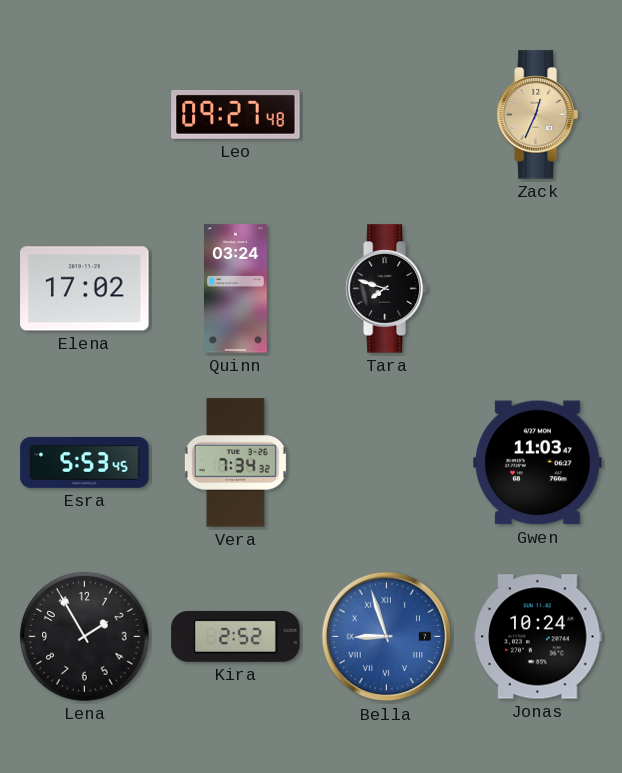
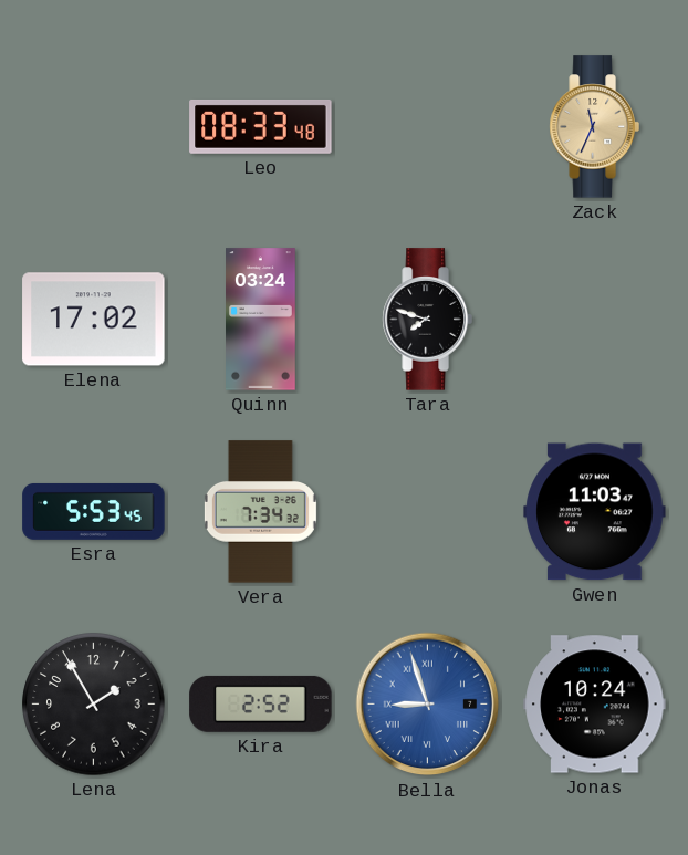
Leo: 09:27 -> 08:33 (261, 126)
Zack: 12:34 -> 11:34 (594, 127)
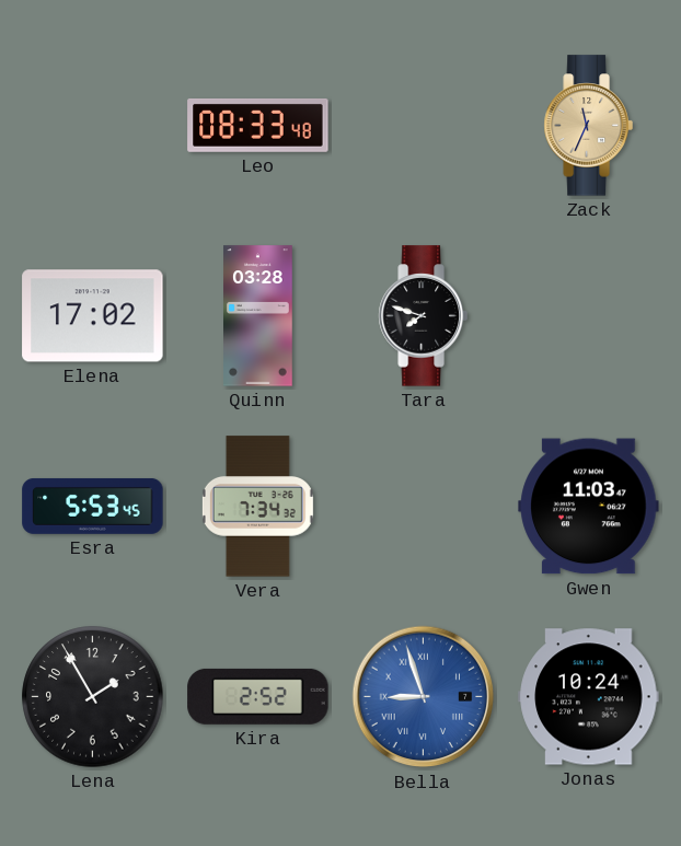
Quinn: 03:24 -> 03:28 (258, 316)
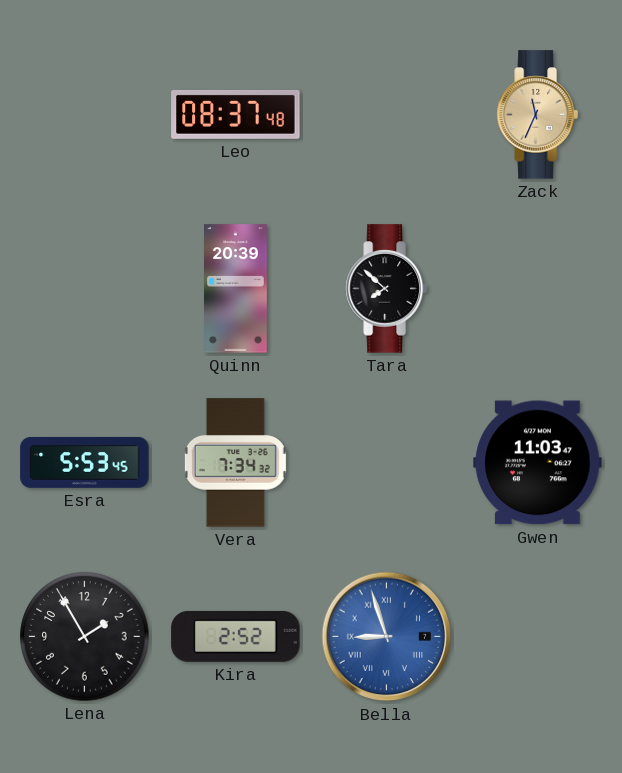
Leo: 08:33 -> 08:37 (236, 114)
Elena: 17:02 -> none (93, 316)
Quinn: 03:28 -> 20:39 (236, 289)
Tara: 7:48 -> 7:52 (386, 289)
Jonas: 10:24 -> none (589, 697)
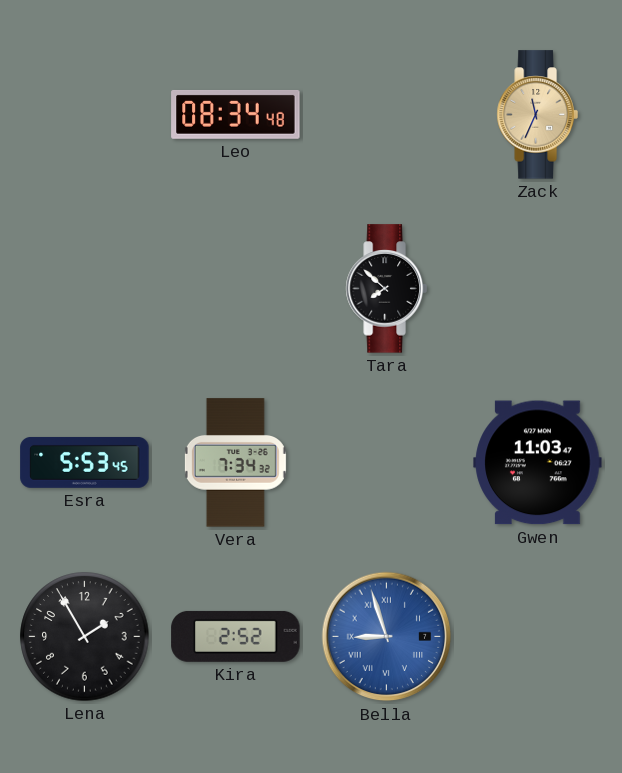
Leo: 08:37 -> 08:34 (236, 114)
Quinn: 20:39 -> none (236, 289)
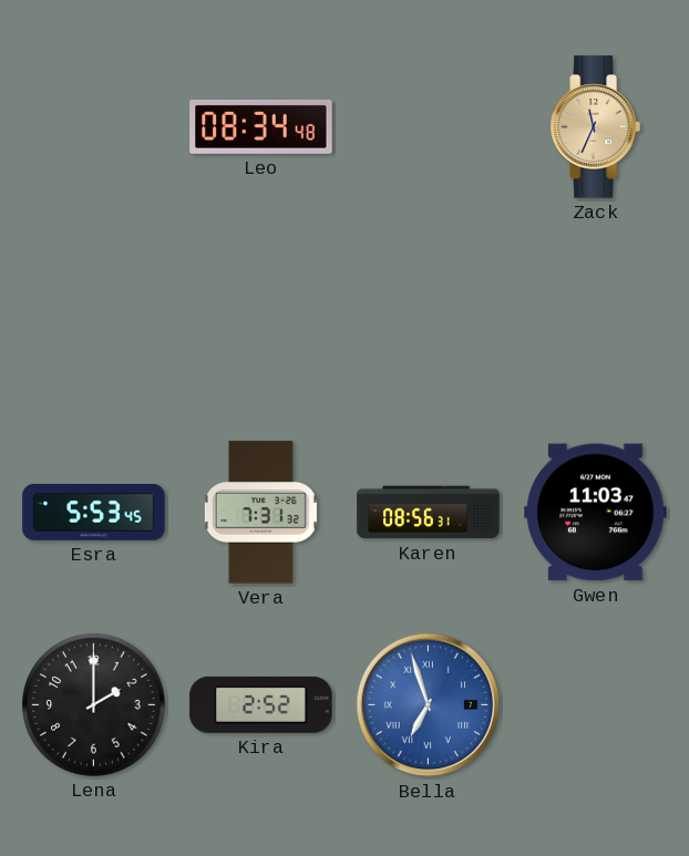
Tara: 7:52 -> none (386, 289)
Vera: 7:34 -> 7:31 (260, 513)
Karen: none -> 08:56 (429, 513)
Lena: 1:55 -> 2:00 (94, 705)
Bella: 8:57 -> 6:57 (429, 705)
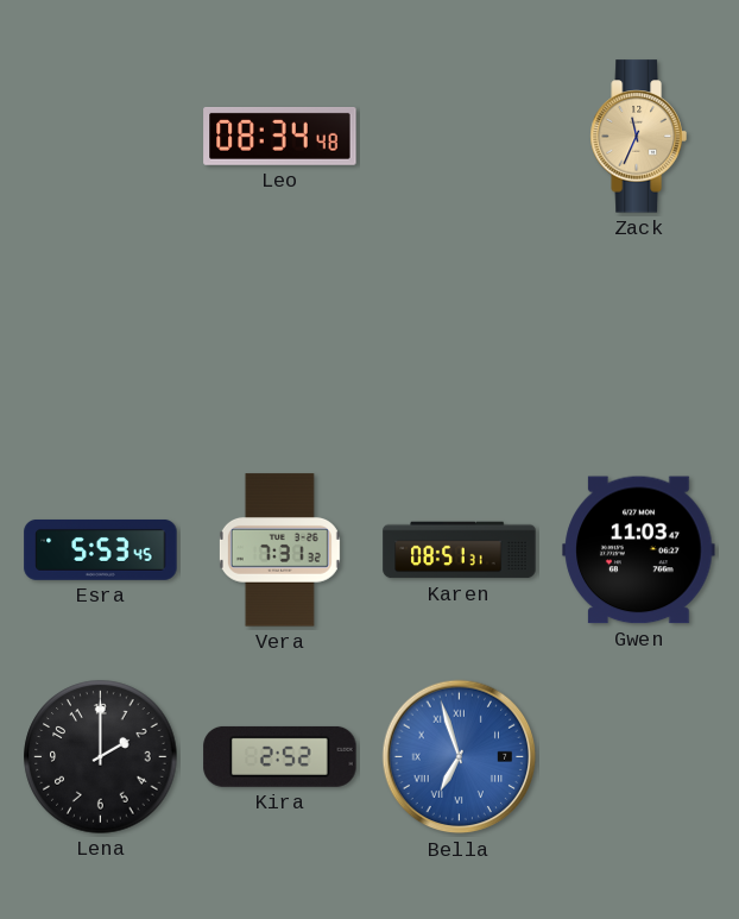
Karen: 08:56 -> 08:51 (460, 550)
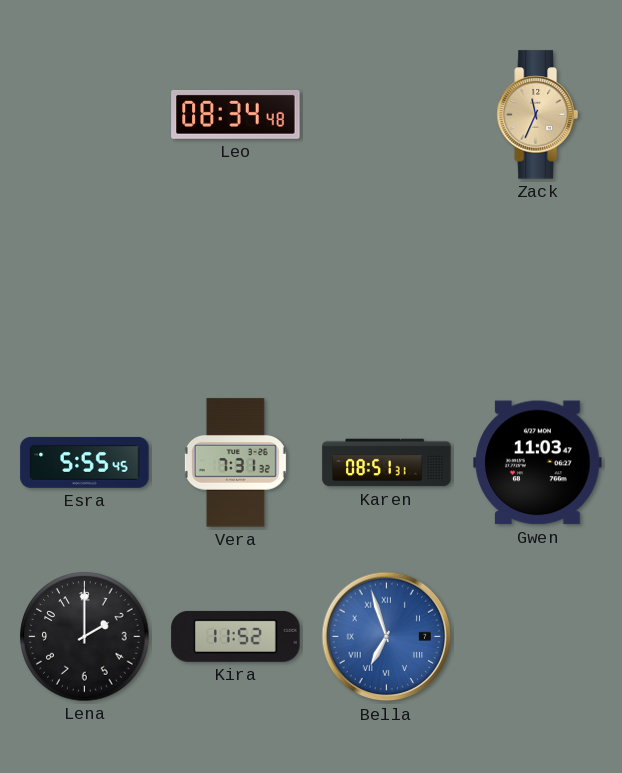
Esra: 5:53 -> 5:55 (85, 462)
Kira: 2:52 -> 11:52 (236, 636)
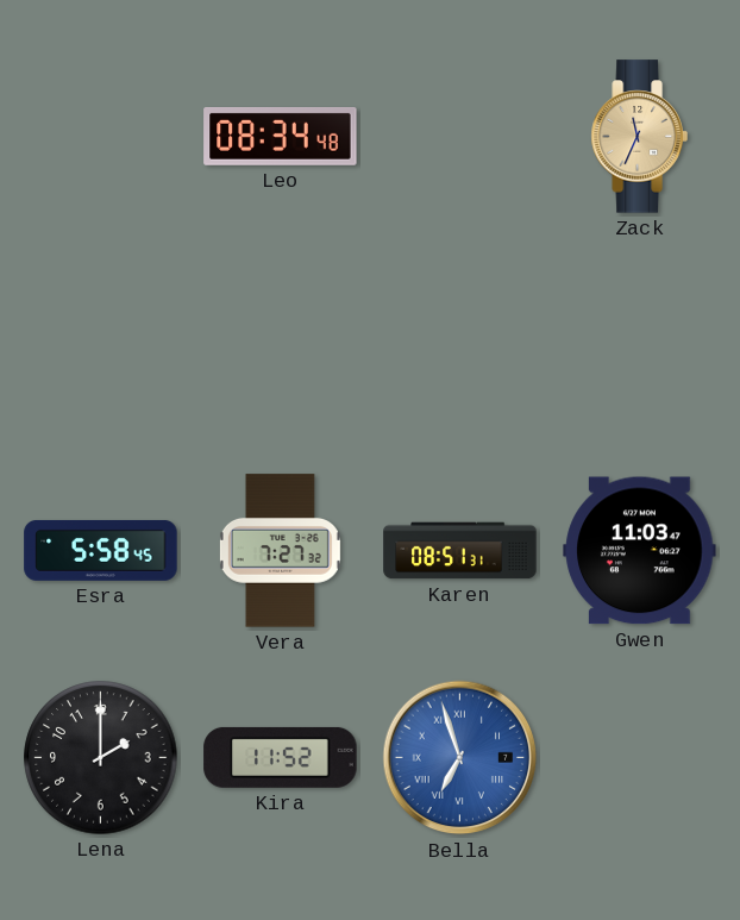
Esra: 5:55 -> 5:58 (101, 550)
Vera: 7:31 -> 7:27 (280, 551)
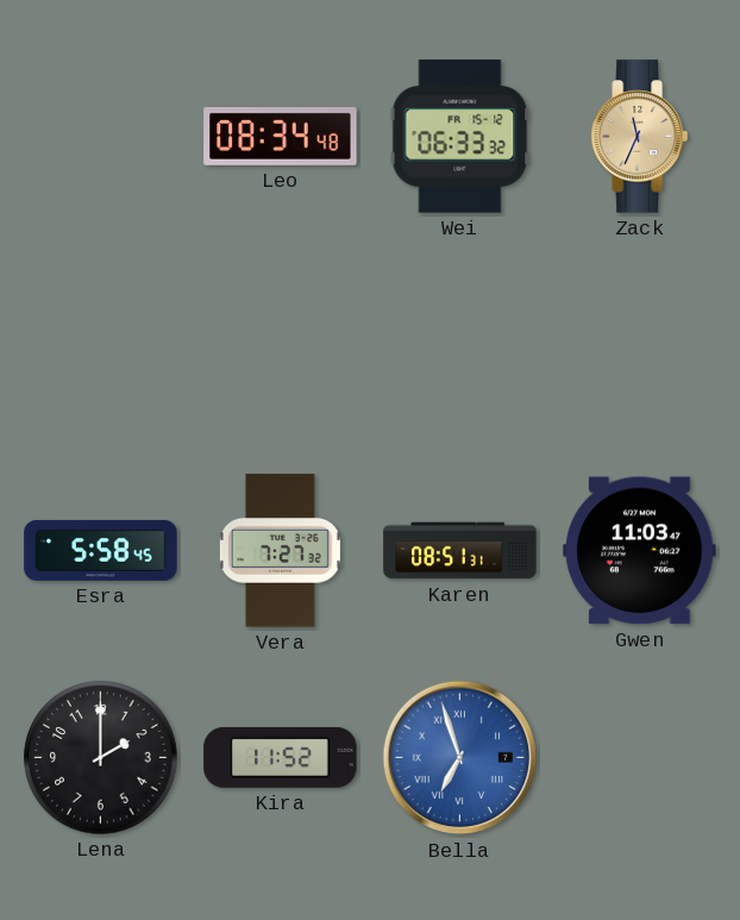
Wei: none -> 06:33 (460, 137)
